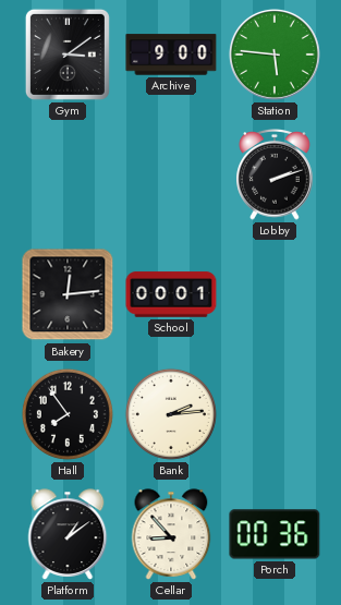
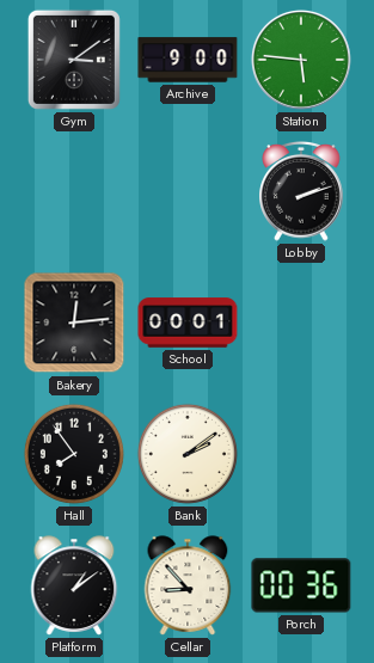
Bank: 2:14 -> 2:09 (188, 454)
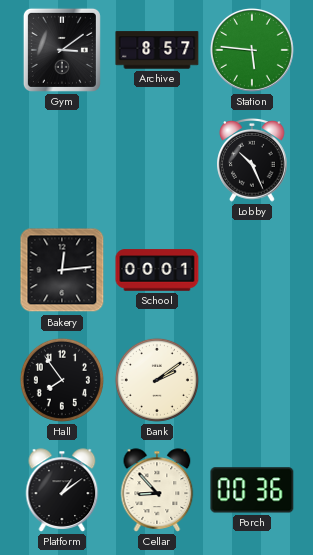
Archive: 9:00 -> 8:57 (157, 50)
Lobby: 2:12 -> 10:26 (252, 161)
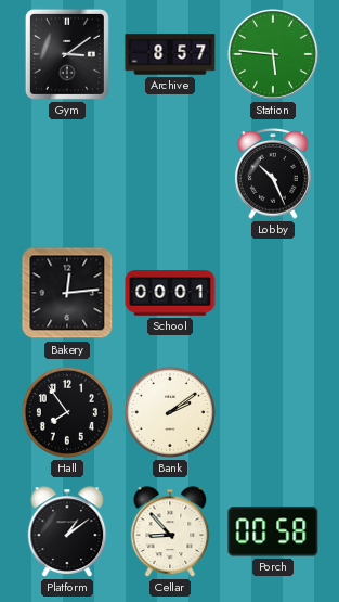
Porch: 00:36 -> 00:58 (273, 531)
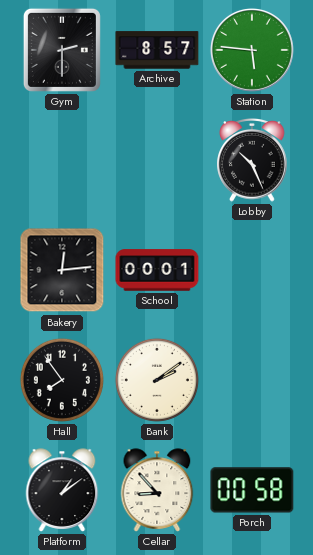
Gym: 3:09 -> 2:30 (62, 50)
